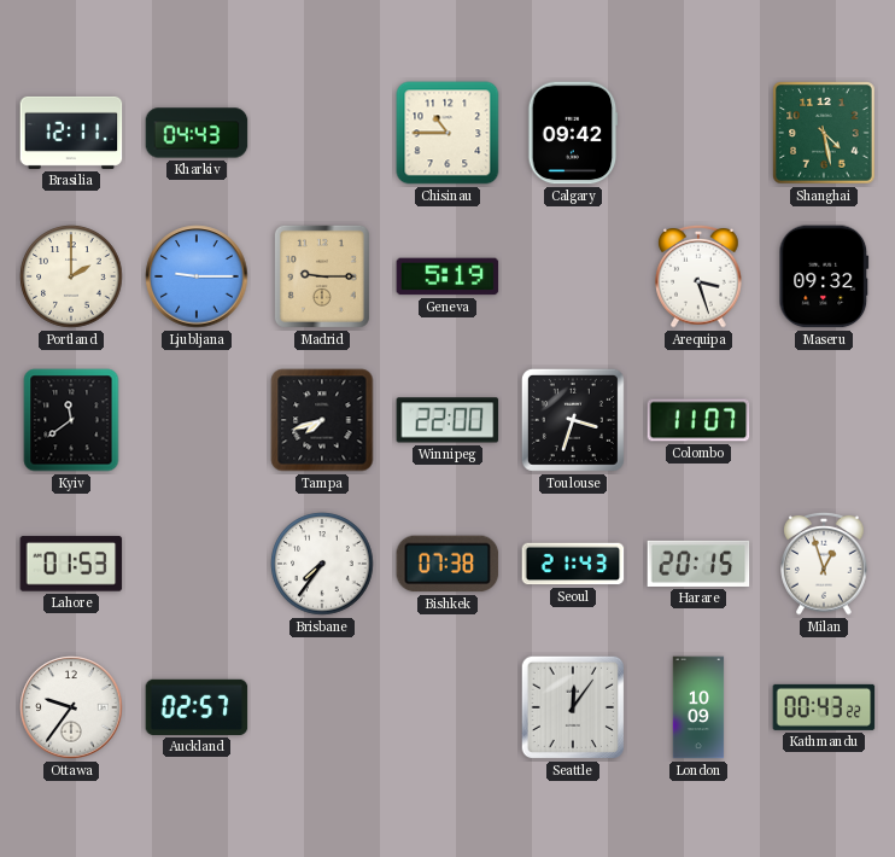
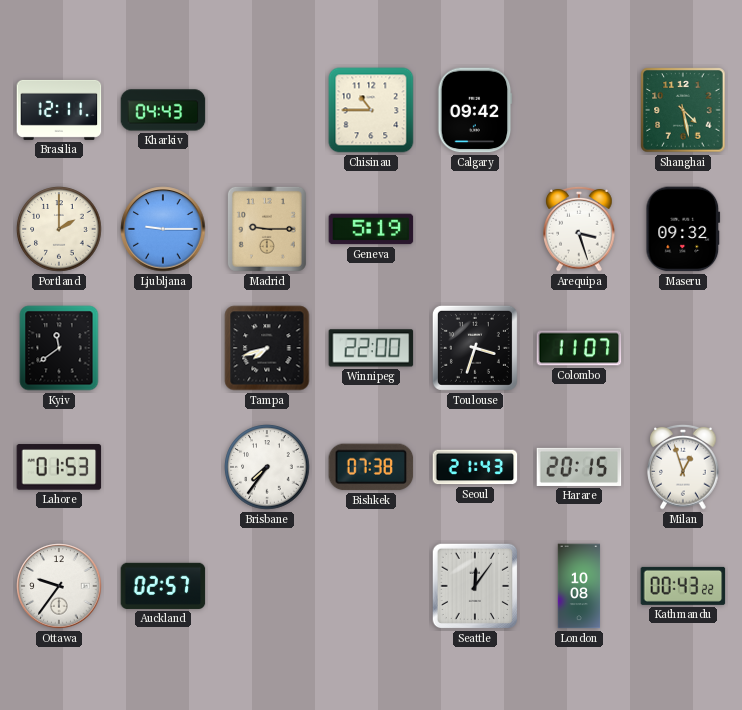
London: 10:09 -> 10:08 (579, 586)
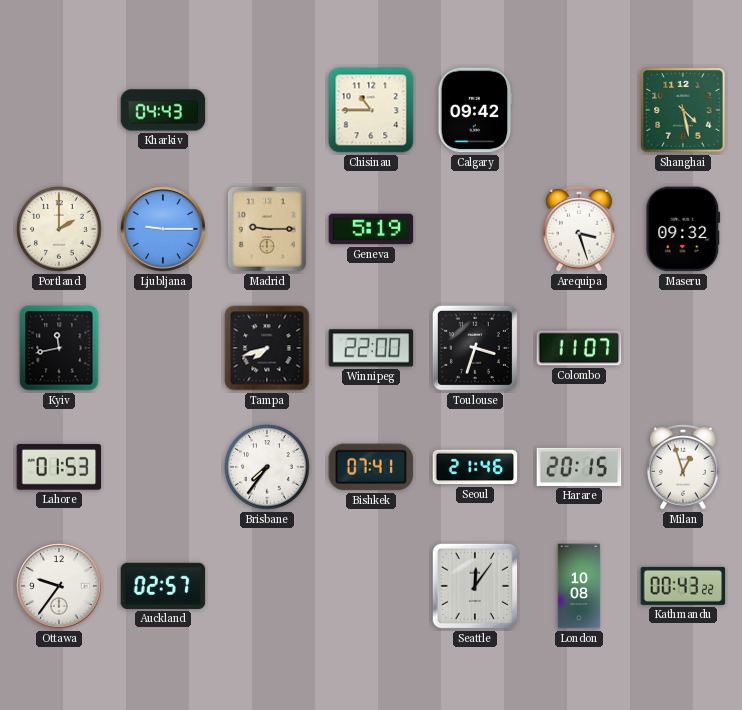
Brasilia: 12:11 -> none (59, 110)
Kyiv: 11:39 -> 11:43 (59, 348)
Bishkek: 07:38 -> 07:41 (371, 467)
Seoul: 21:43 -> 21:46 (475, 467)
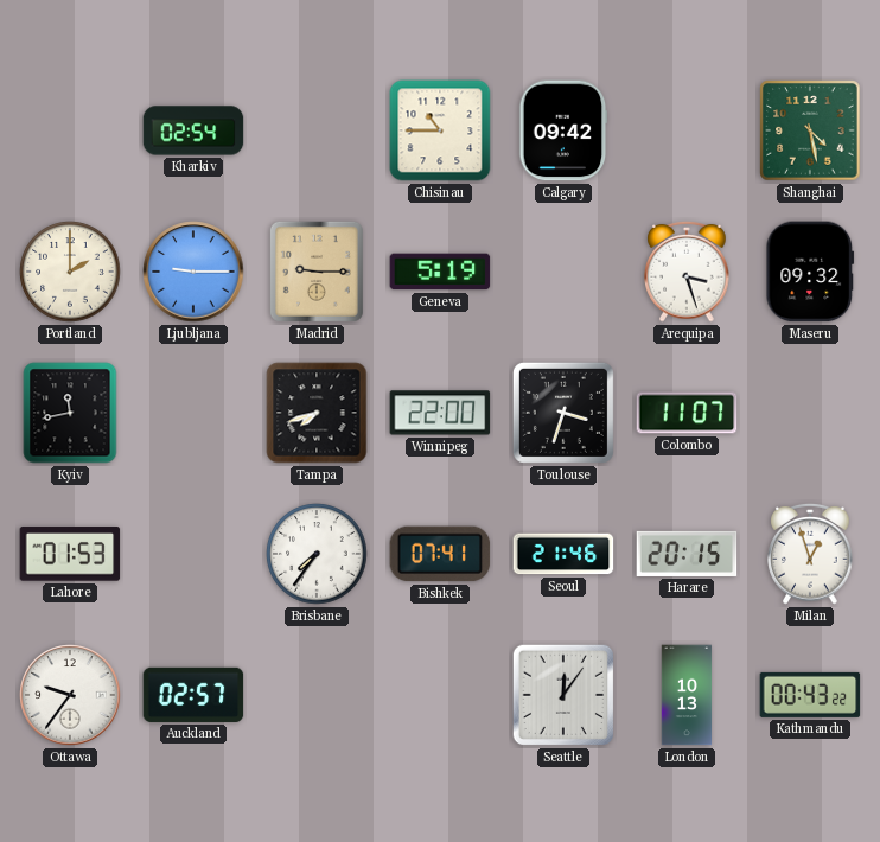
Kharkiv: 04:43 -> 02:54 (193, 130)
London: 10:08 -> 10:13 (687, 695)
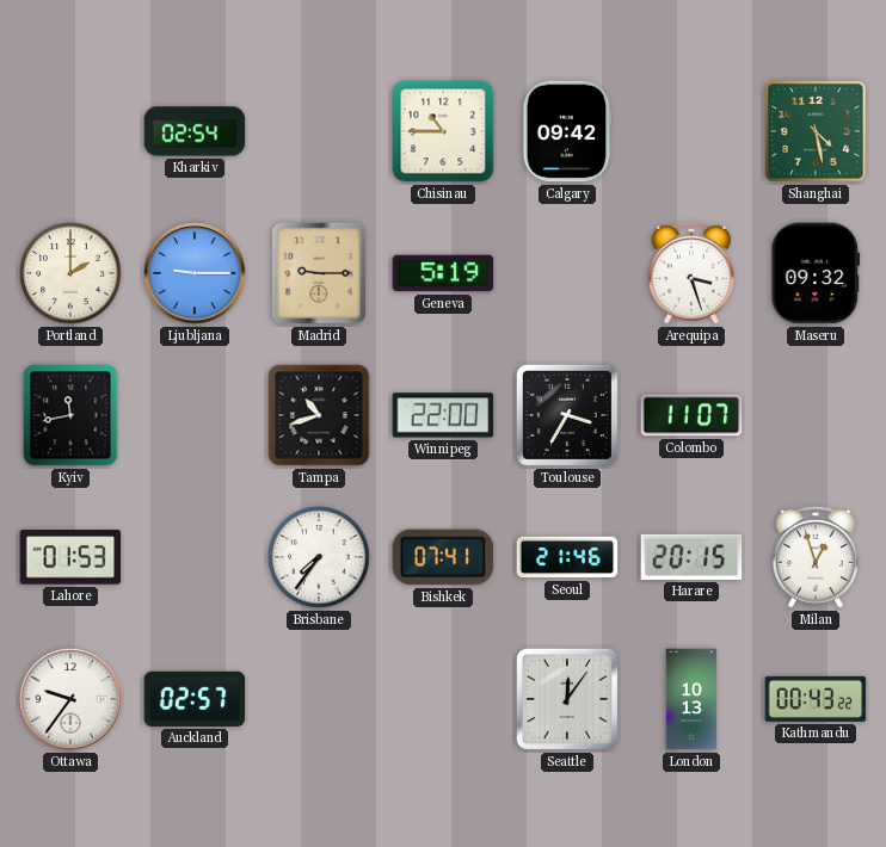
Tampa: 7:42 -> 10:42 (319, 415)
Toulouse: 3:33 -> 3:35 (567, 415)
